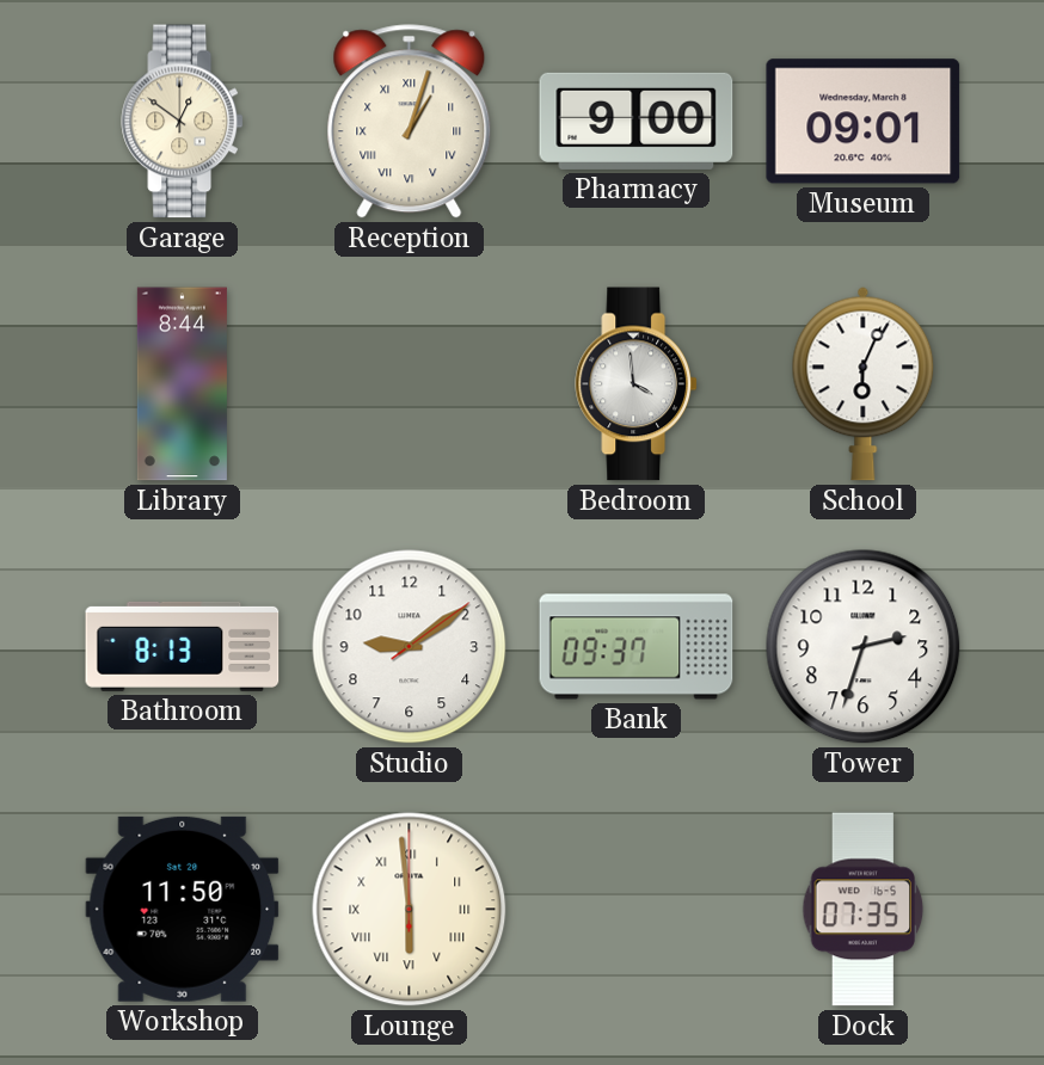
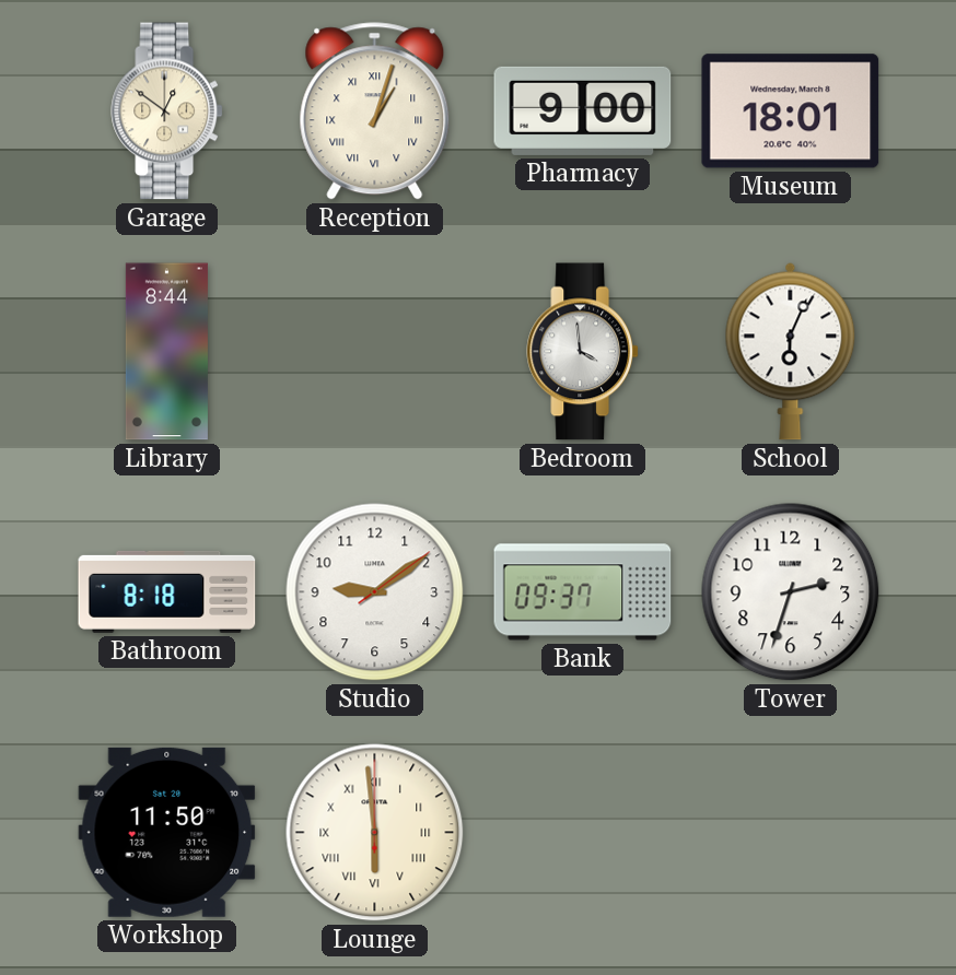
Museum: 09:01 -> 18:01 (791, 111)
Bathroom: 8:13 -> 8:18 (167, 591)
Dock: 07:35 -> none (864, 910)
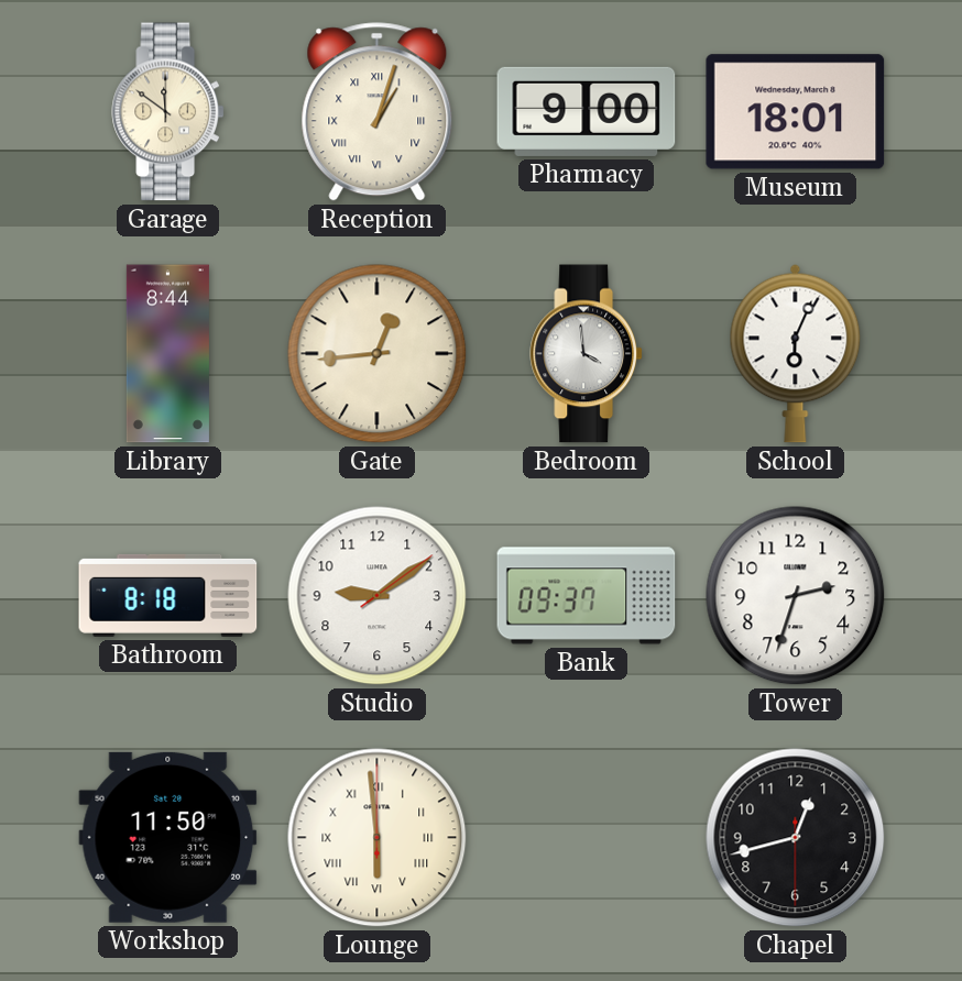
Garage: 12:51 -> 11:51 (167, 112)
Gate: none -> 12:44 (378, 354)
Chapel: none -> 12:42 (796, 838)
